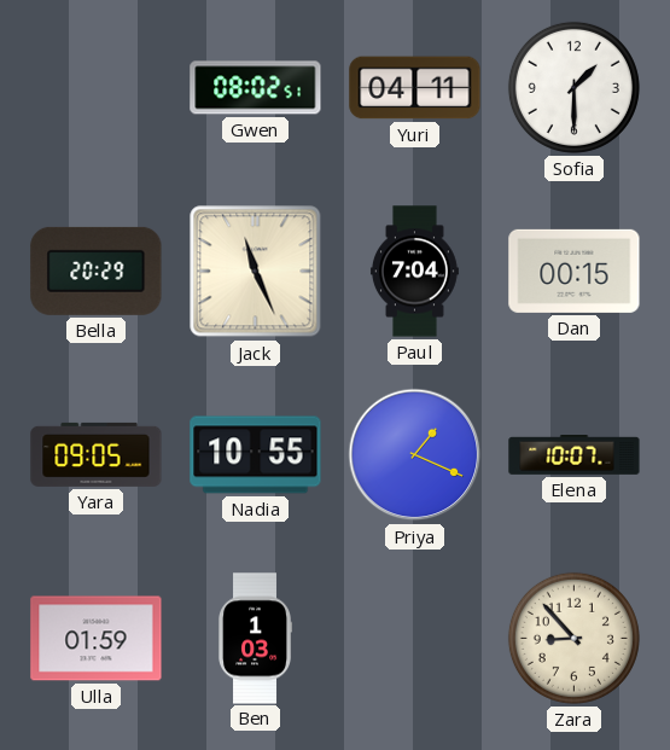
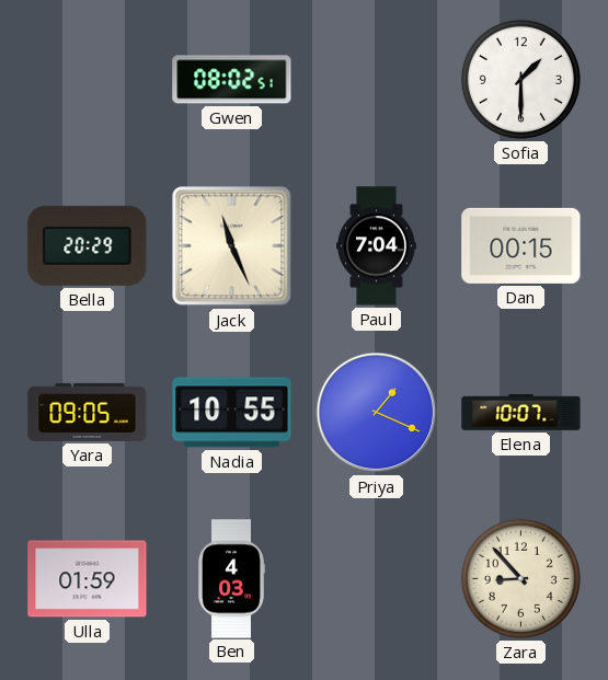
Yuri: 04:11 -> none (415, 88)
Ben: 1:03 -> 4:03 (231, 579)
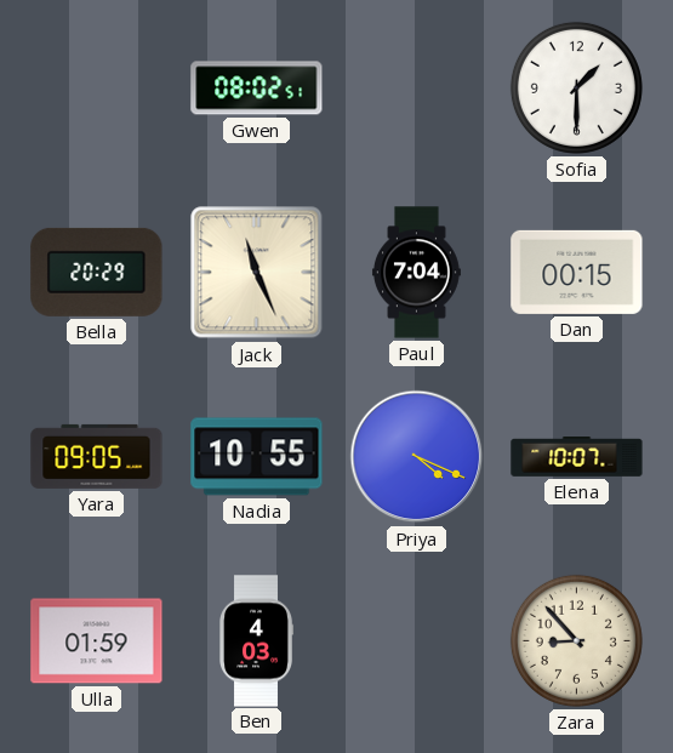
Priya: 1:19 -> 4:19 (417, 457)
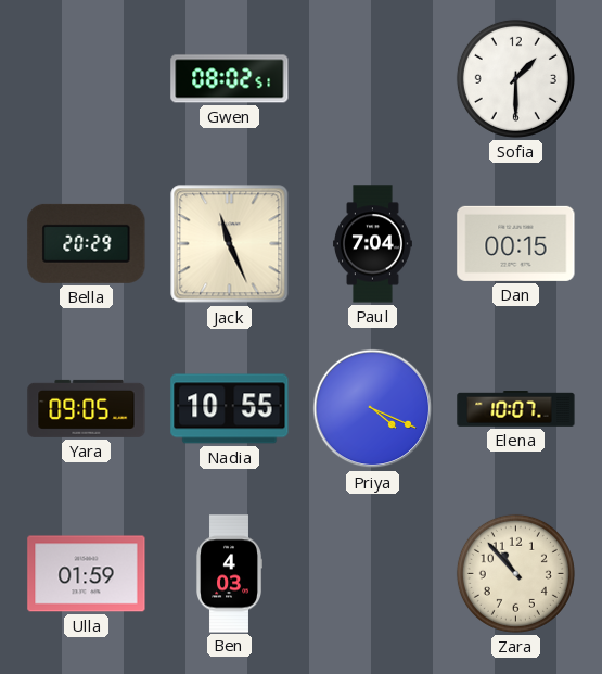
Zara: 8:53 -> 10:53 (515, 573)
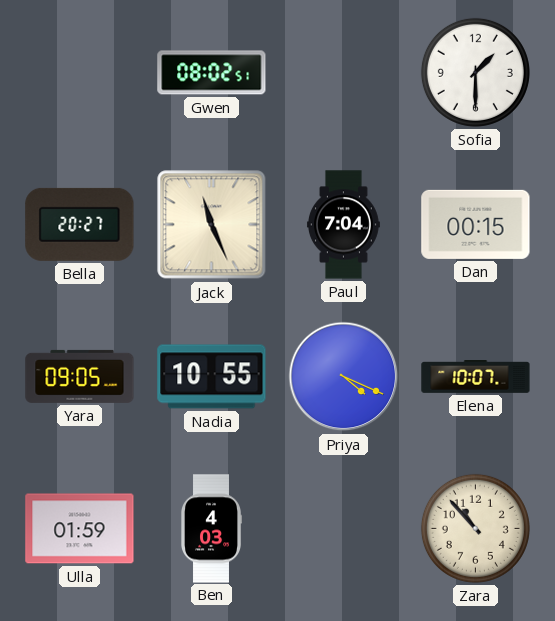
Bella: 20:29 -> 20:27 (80, 224)
